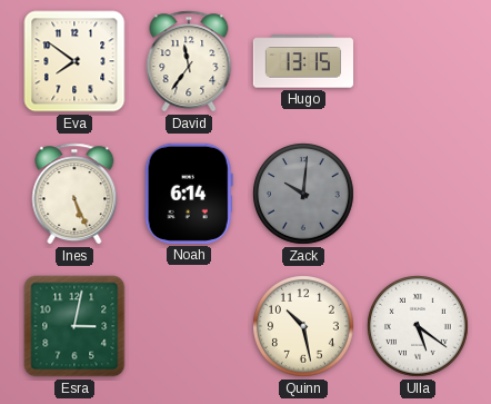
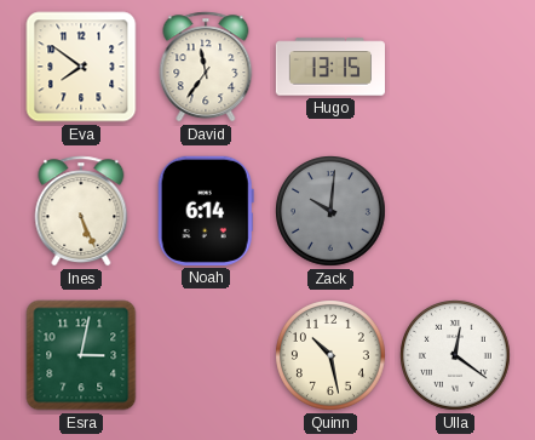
Ulla: 5:21 -> 12:21 (456, 356)
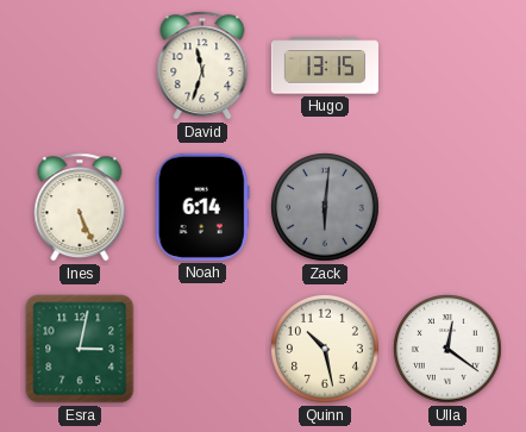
Eva: 7:51 -> none (81, 67)
David: 11:36 -> 11:33 (202, 65)
Zack: 10:01 -> 6:01 (326, 208)
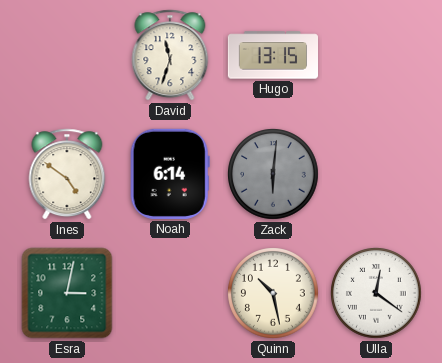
Ines: 5:26 -> 4:51 (67, 174)
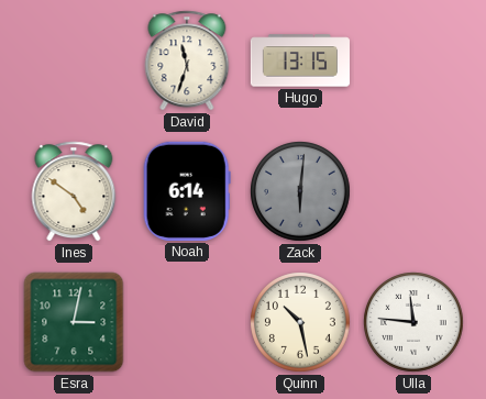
Ulla: 12:21 -> 11:46 (415, 323)
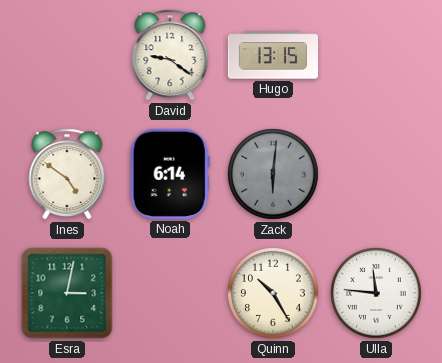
David: 11:33 -> 9:21 (170, 55)
Quinn: 10:28 -> 10:25 (274, 294)
